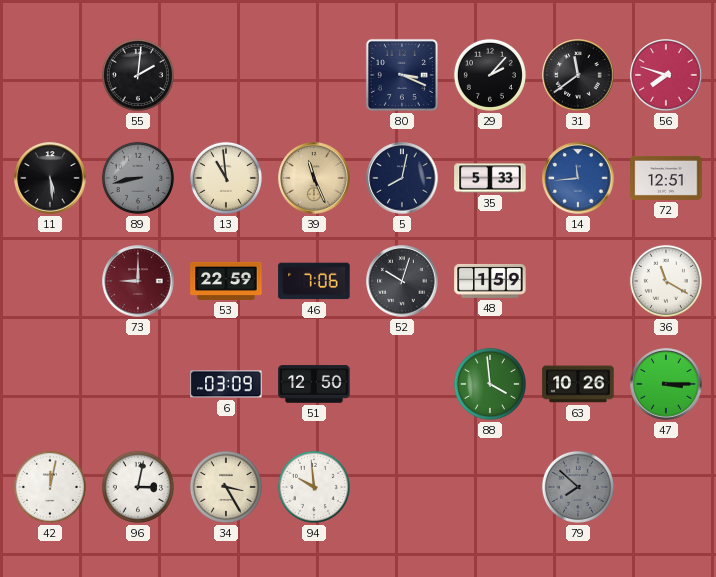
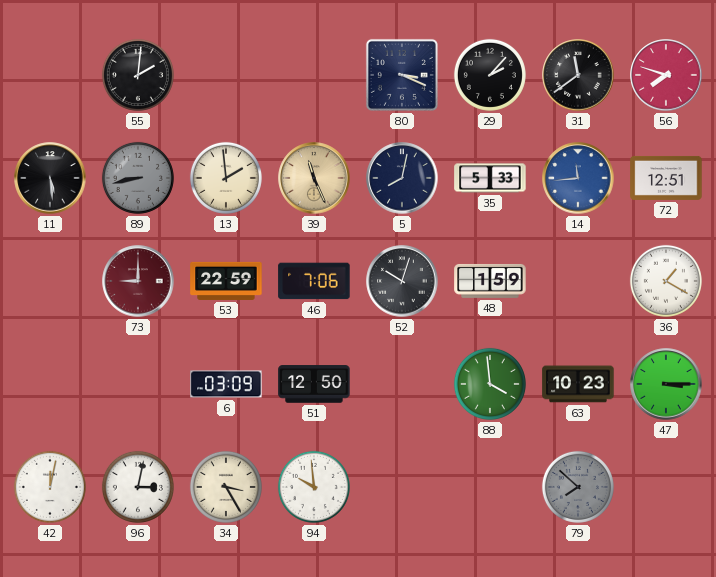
13: 10:59 -> 1:59 (226, 178)
36: 11:20 -> 1:20 (666, 281)
63: 10:26 -> 10:23 (578, 384)
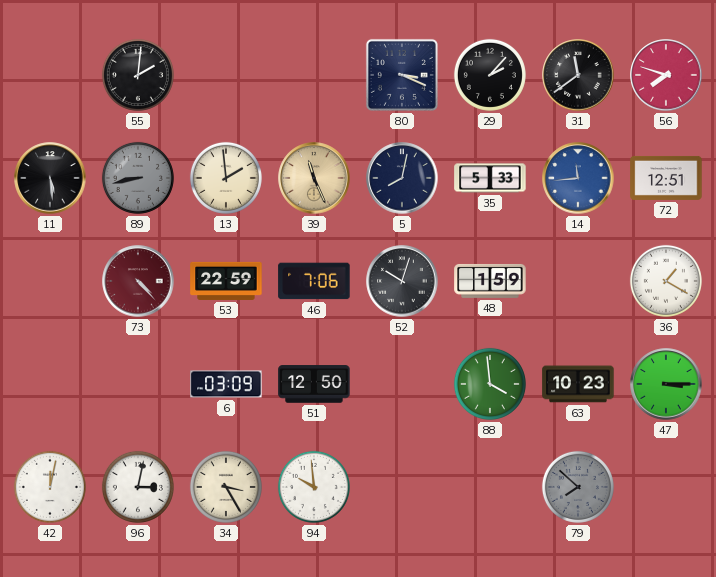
73: 9:00 -> 4:23 (138, 281)
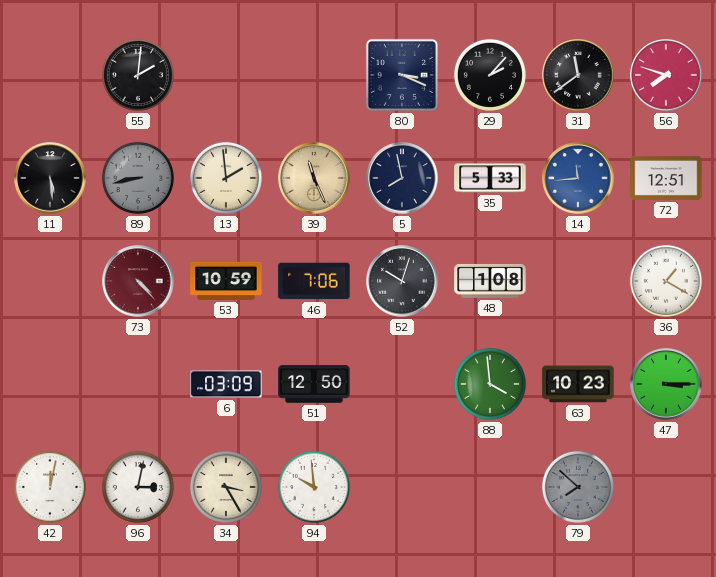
5: 8:02 -> 7:58 (402, 178)
53: 22:59 -> 10:59 (226, 281)
48: 1:59 -> 1:08 (490, 281)
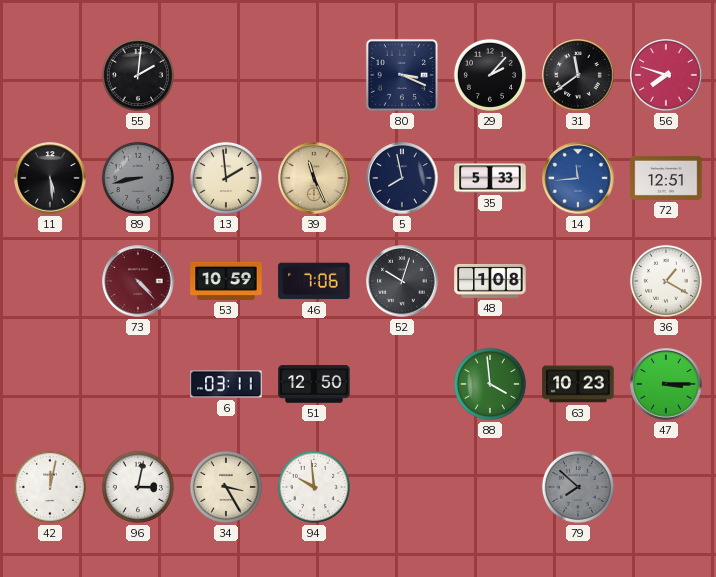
6: 03:09 -> 03:11 (226, 384)
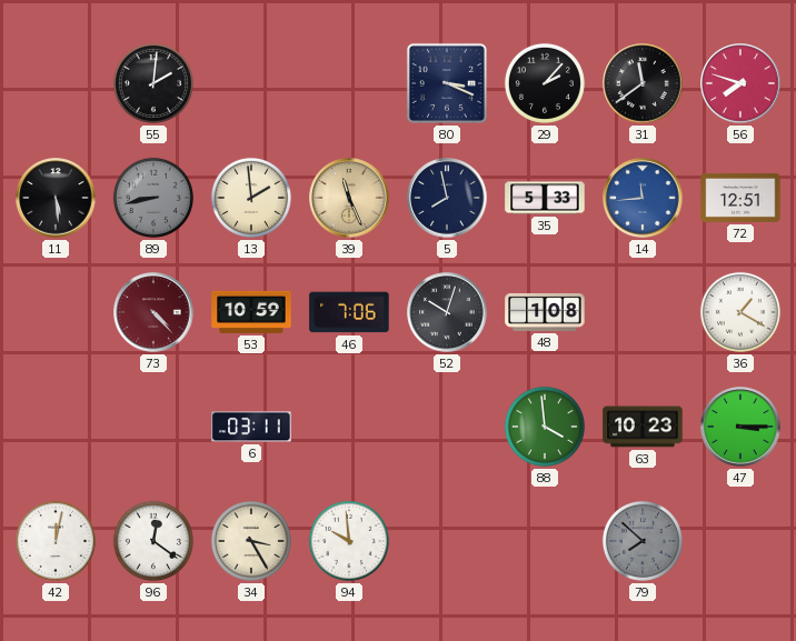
51: 12:50 -> none (314, 384)
96: 3:02 -> 12:21 (153, 541)
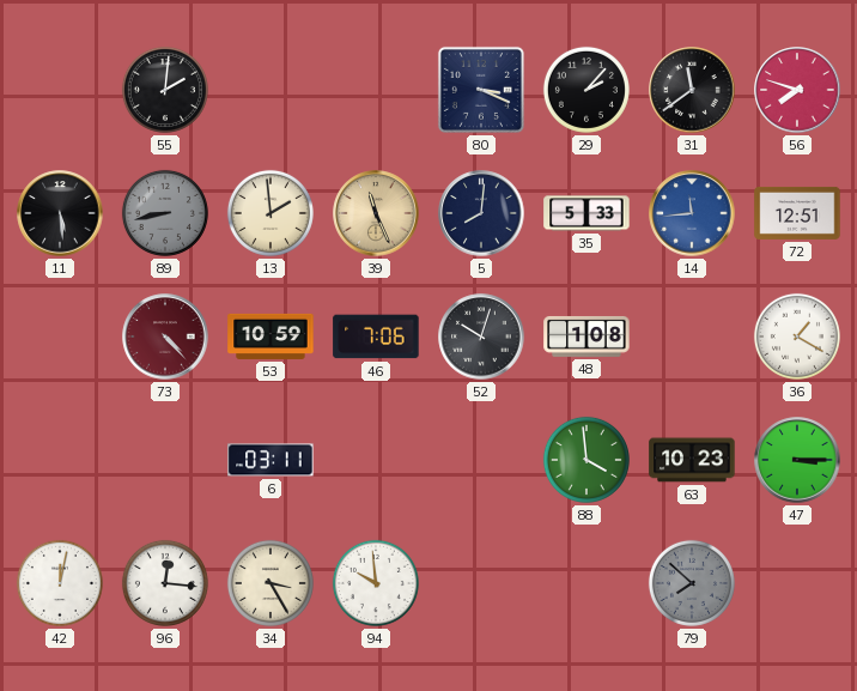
5: 7:58 -> 8:01 (481, 213)
96: 12:21 -> 12:16 (165, 583)
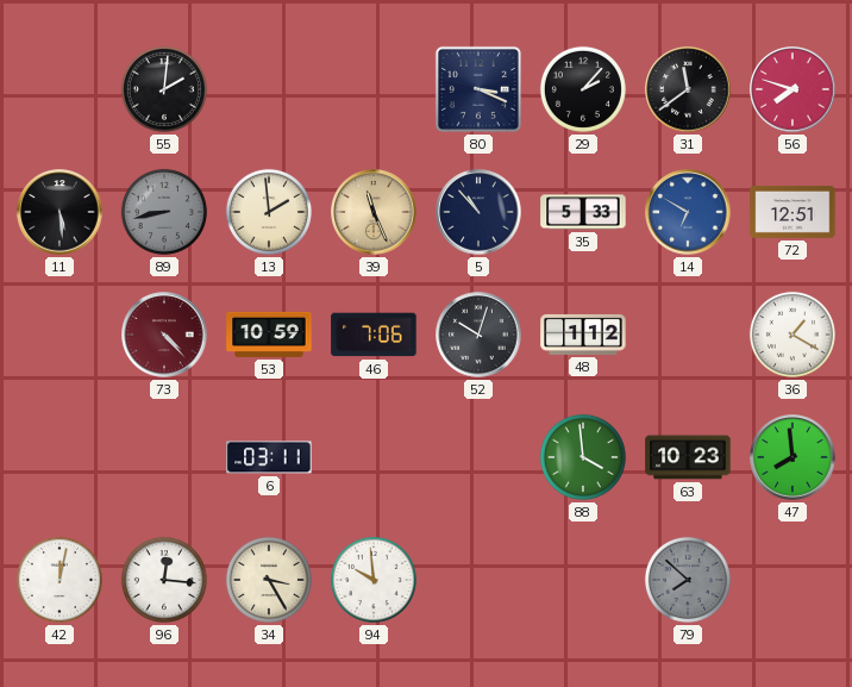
5: 8:01 -> 10:53 (478, 212)
14: 11:44 -> 6:50 (688, 212)
48: 1:08 -> 1:12 (583, 335)
47: 3:15 -> 7:59 (793, 457)
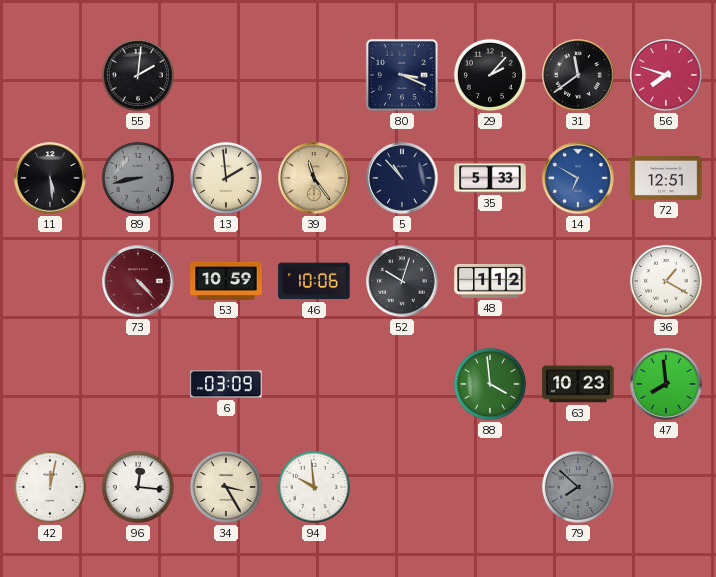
39: 11:26 -> 11:24 (314, 178)
46: 7:06 -> 10:06 (314, 281)
6: 03:11 -> 03:09 (226, 384)
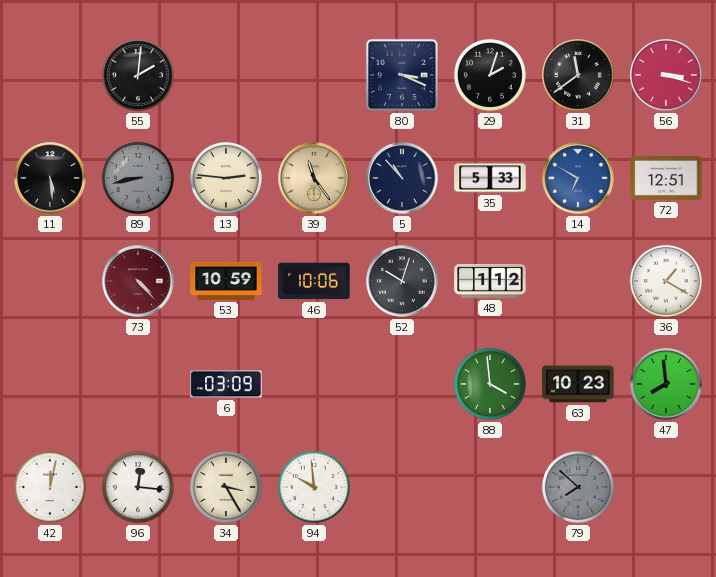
29: 2:07 -> 2:03 (490, 75)
56: 7:48 -> 3:18 (666, 75)
13: 1:59 -> 2:46 (226, 178)
